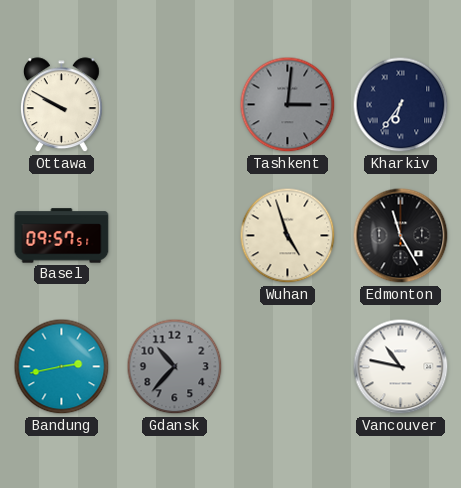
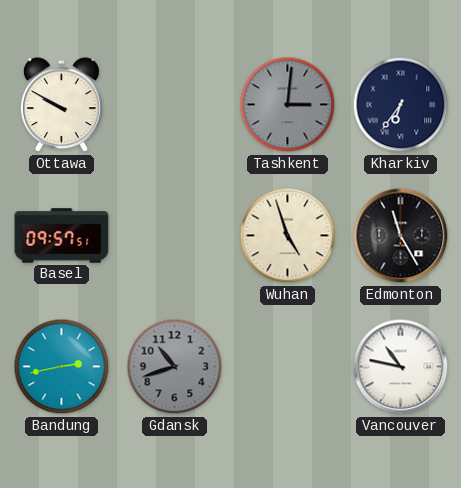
Gdansk: 10:37 -> 10:42 (175, 367)
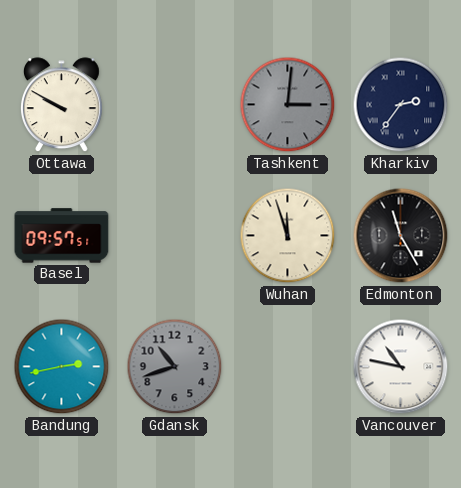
Kharkiv: 6:36 -> 2:36 (401, 105)
Wuhan: 4:57 -> 11:57 (288, 236)
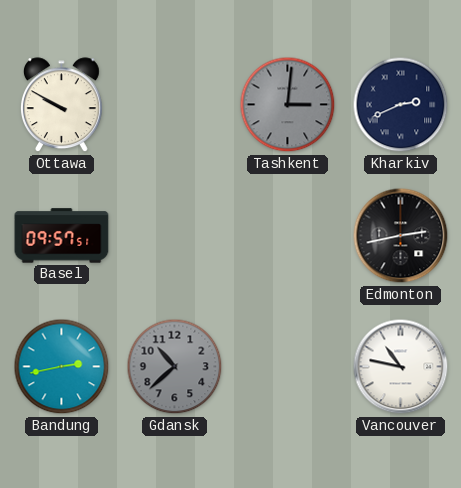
Kharkiv: 2:36 -> 2:41 (401, 105)
Wuhan: 11:57 -> none (288, 236)
Edmonton: 11:25 -> 2:43 (401, 236)
Gdansk: 10:42 -> 10:38 (175, 367)
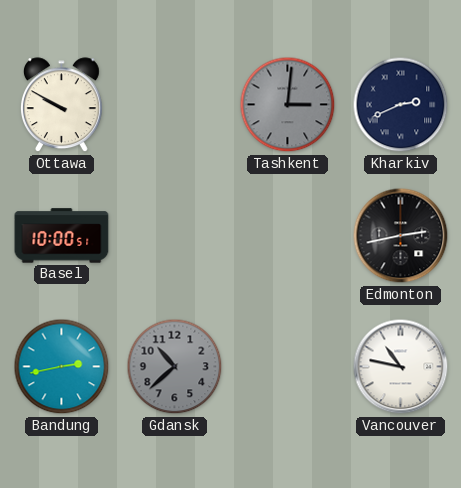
Basel: 09:57 -> 10:00 (62, 236)
